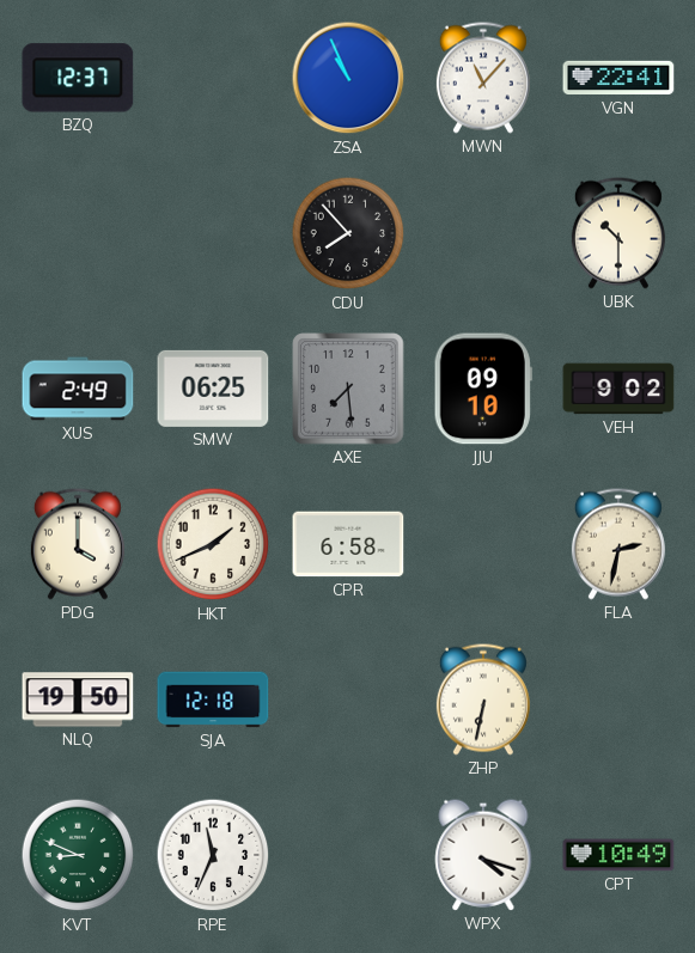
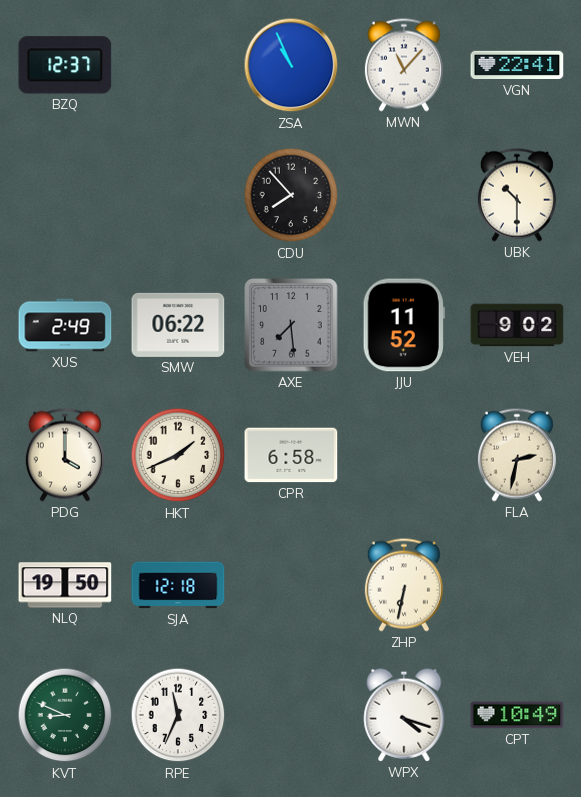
SMW: 06:25 -> 06:22 (178, 325)
JJU: 09:10 -> 11:52 (404, 325)
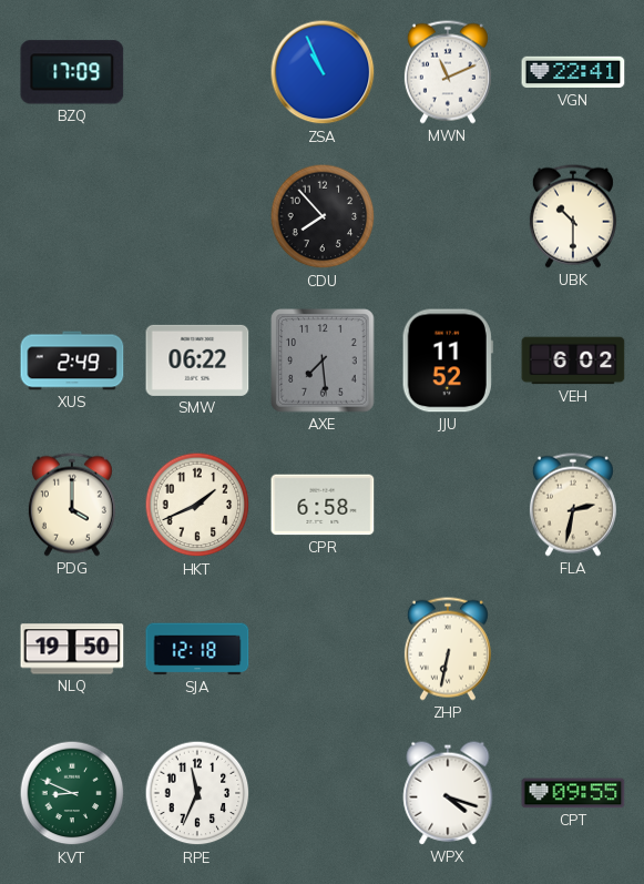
BZQ: 12:37 -> 17:09 (72, 72)
MWN: 11:07 -> 11:11 (448, 72)
VEH: 9:02 -> 6:02 (573, 360)
CPT: 10:49 -> 09:55 (573, 793)
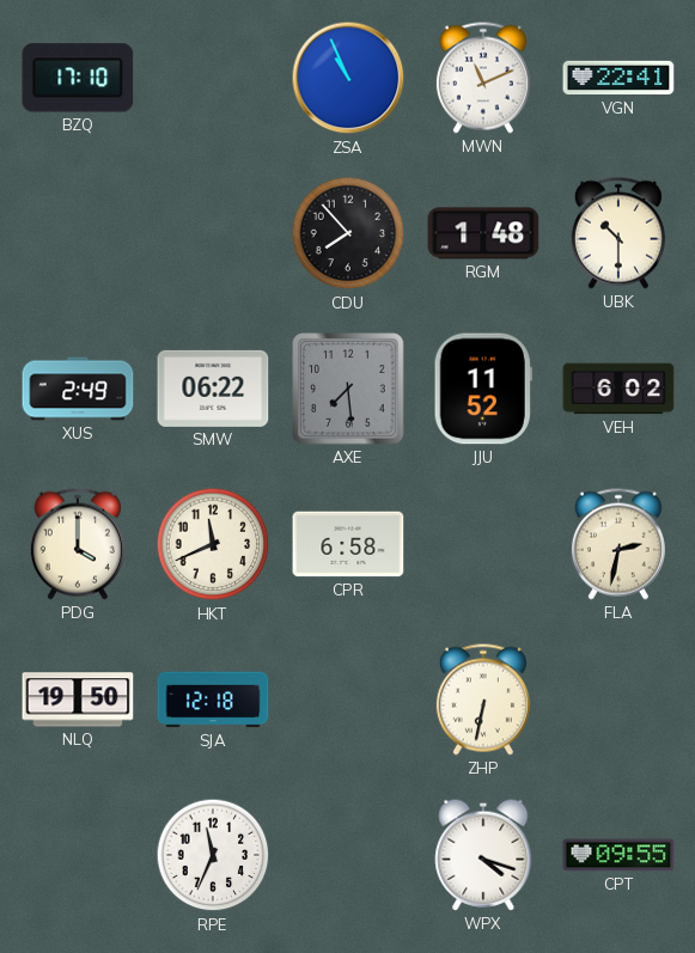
BZQ: 17:09 -> 17:10 (78, 78)
RGM: none -> 1:48 (483, 233)
HKT: 1:41 -> 11:41 (213, 544)
KVT: 8:49 -> none (72, 793)
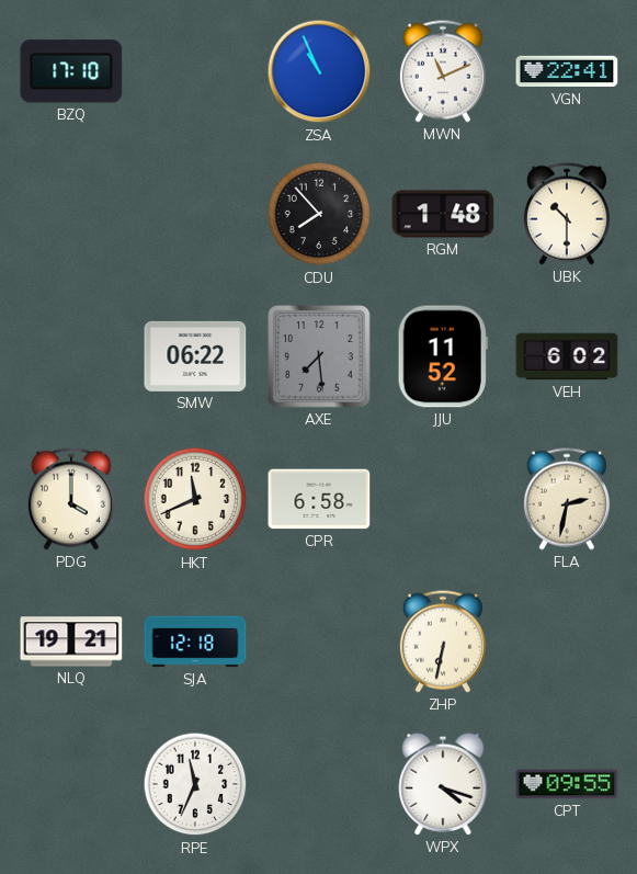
XUS: 2:49 -> none (78, 389)
NLQ: 19:50 -> 19:21 (71, 642)
